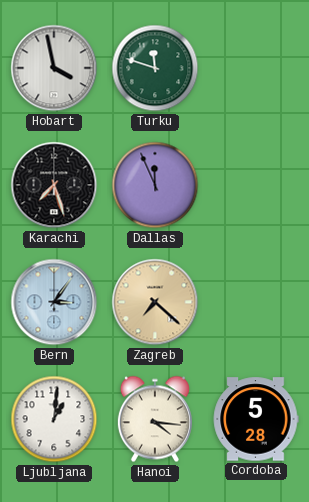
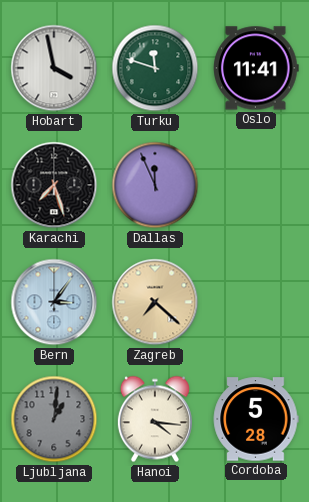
Oslo: none -> 11:41 (256, 68)
Ljubljana dial: white -> grey (54, 419)
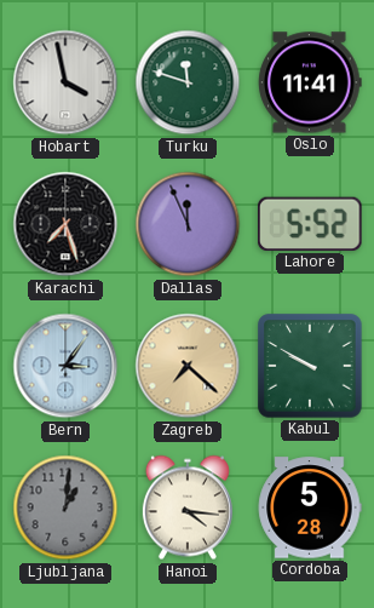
Lahore: none -> 5:52 (311, 224)
Kabul: none -> 9:50 (310, 366)
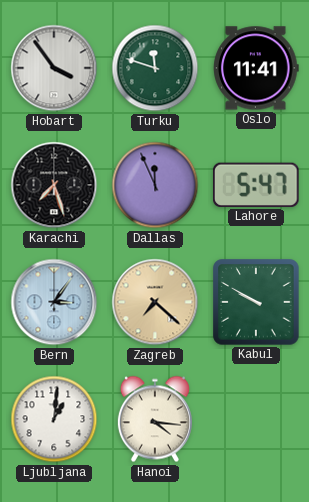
Hobart: 3:58 -> 3:54 (54, 68)
Lahore: 5:52 -> 5:47 (257, 185)
Ljubljana dial: grey -> white (54, 419)
Cordoba: 5:28 -> none (310, 507)
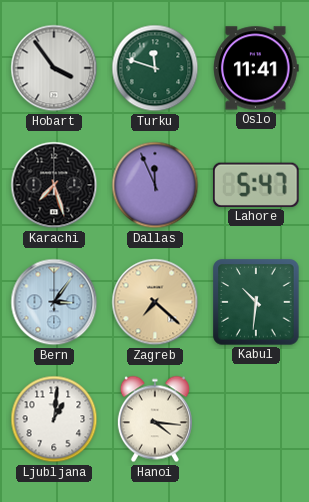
Kabul: 9:50 -> 10:31 (256, 302)
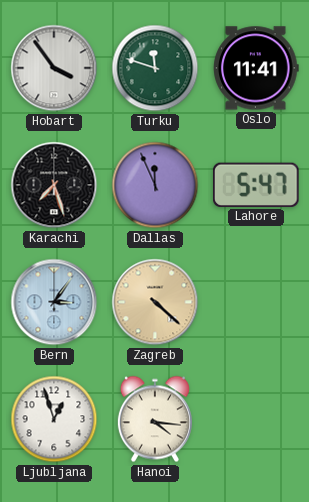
Zagreb: 7:22 -> 4:22 (155, 302)
Kabul: 10:31 -> none (256, 302)
Ljubljana: 1:01 -> 12:57 (54, 419)
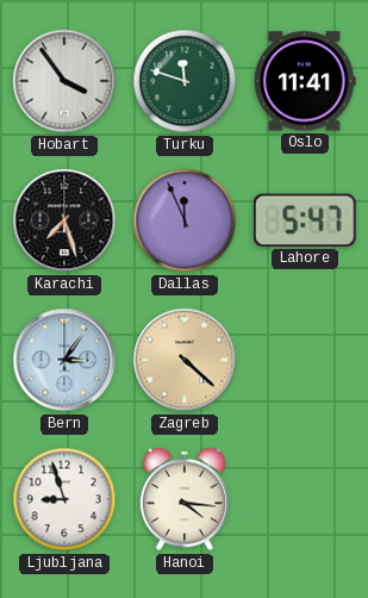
Ljubljana: 12:57 -> 8:57 (64, 499)
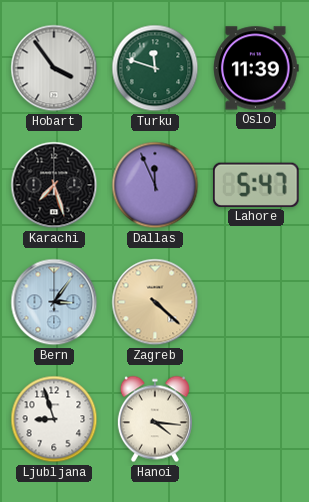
Oslo: 11:41 -> 11:39 (256, 68)
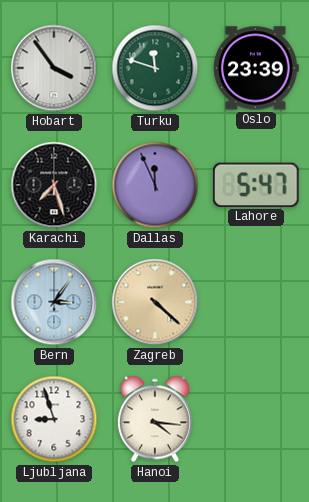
Oslo: 11:39 -> 23:39 (256, 68)
